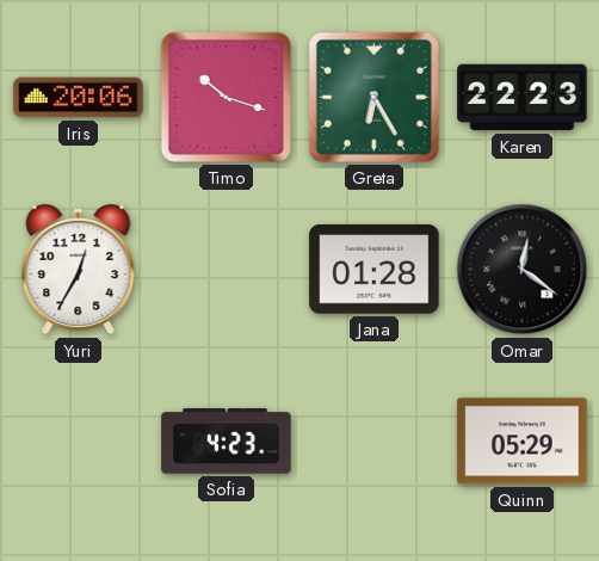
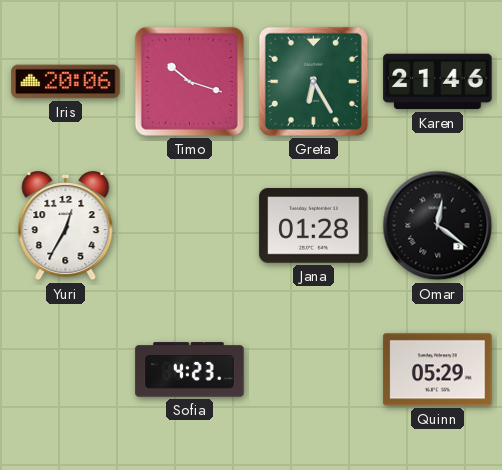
Karen: 22:23 -> 21:46 (438, 82)
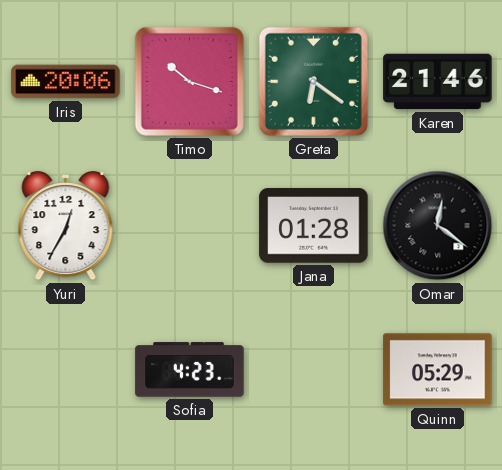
Greta: 6:25 -> 6:21 (313, 81)
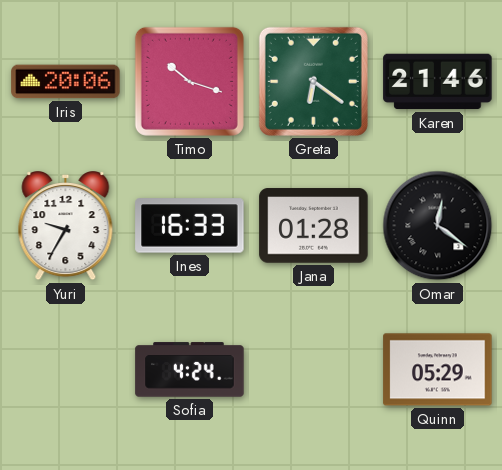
Yuri: 12:35 -> 9:35 (66, 227)
Ines: none -> 16:33 (190, 226)
Sofia: 4:23 -> 4:24 (190, 370)
